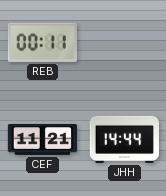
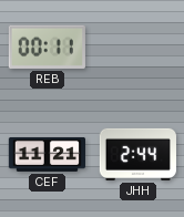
JHH: 14:44 -> 2:44 (137, 154)
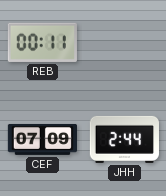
CEF: 11:21 -> 07:09 (42, 139)
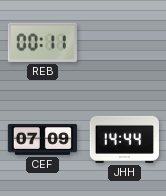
JHH: 2:44 -> 14:44 (124, 139)
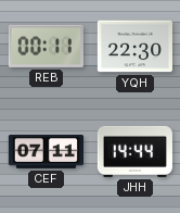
YQH: none -> 22:30 (134, 47)
CEF: 07:09 -> 07:11 (46, 151)
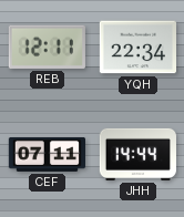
REB: 00:11 -> 12:11 (47, 46)
YQH: 22:30 -> 22:34 (137, 48)
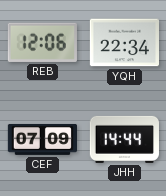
REB: 12:11 -> 12:06 (42, 42)
CEF: 07:11 -> 07:09 (42, 139)
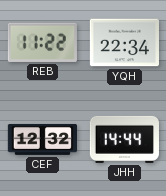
REB: 12:06 -> 11:22 (42, 42)
CEF: 07:09 -> 12:32 (42, 139)
